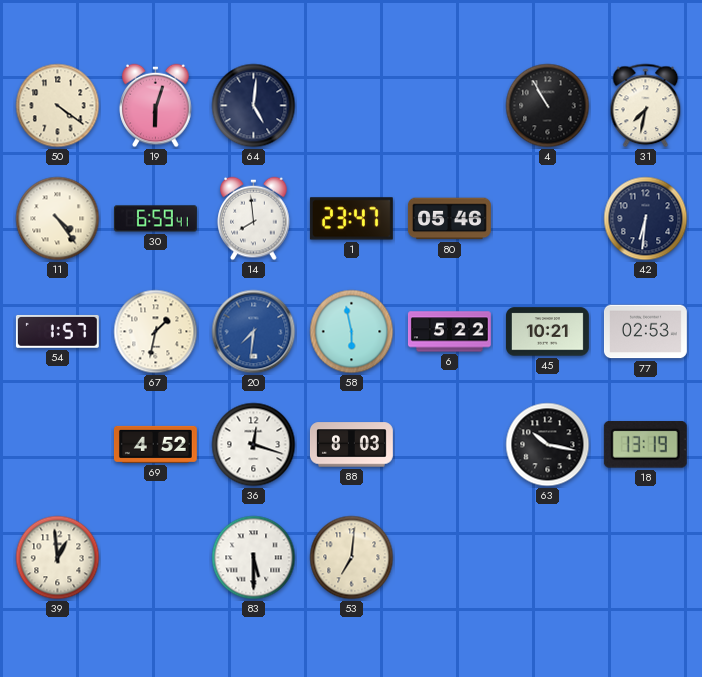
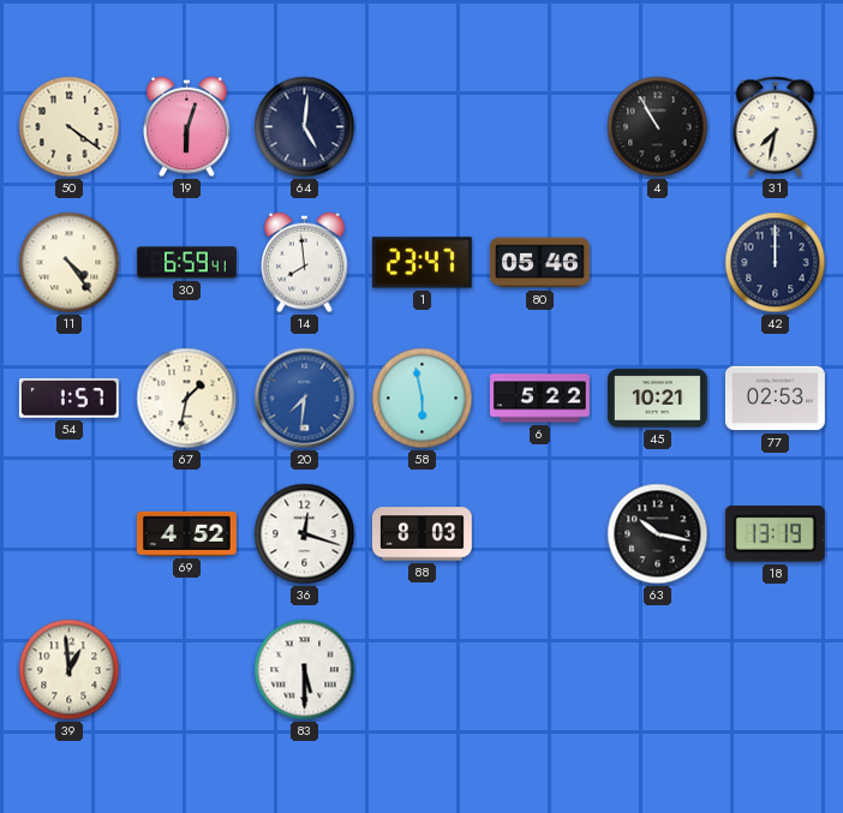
42: 6:31 -> 12:00 (776, 263)
53: 7:01 -> none (352, 558)
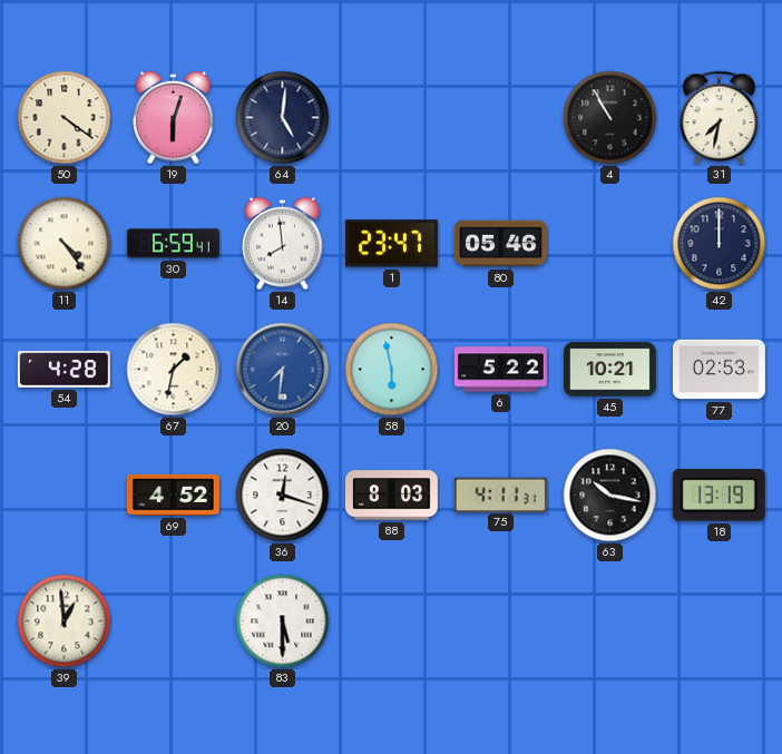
54: 1:57 -> 4:28 (63, 369)
75: none -> 4:11 (500, 494)
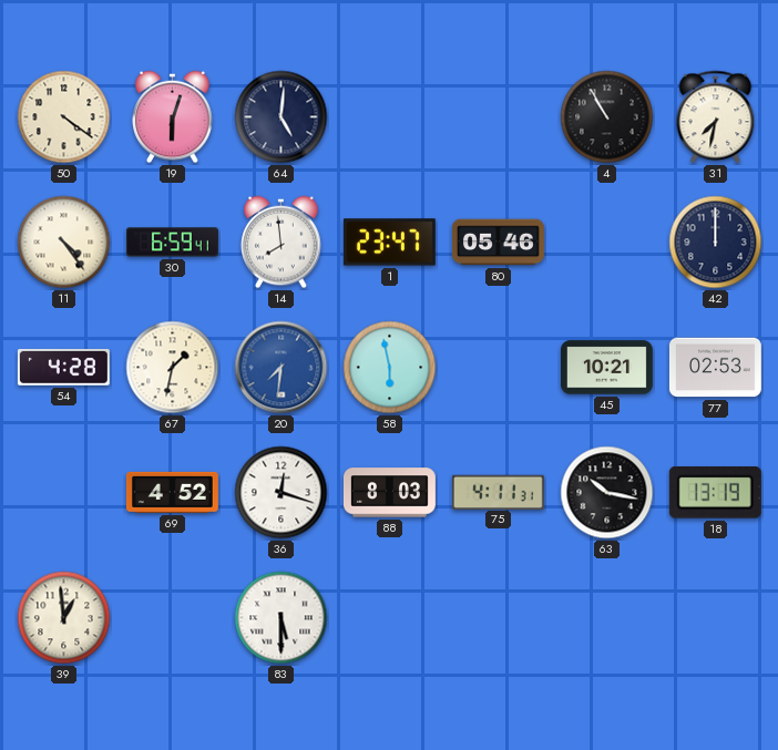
6: 5:22 -> none (500, 370)
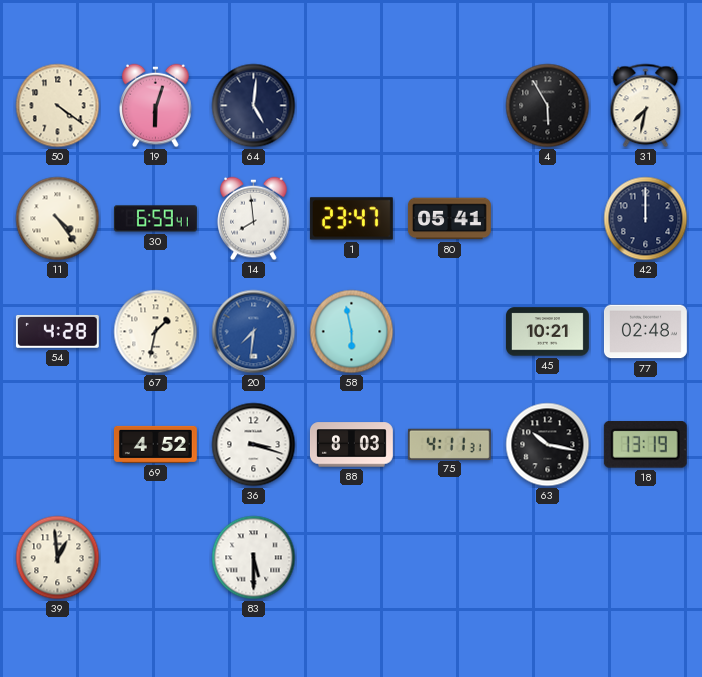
4: 10:55 -> 5:55 (548, 106)
80: 05:46 -> 05:41 (449, 219)
77: 02:53 -> 02:48 (645, 332)
36: 12:18 -> 3:18 (254, 445)
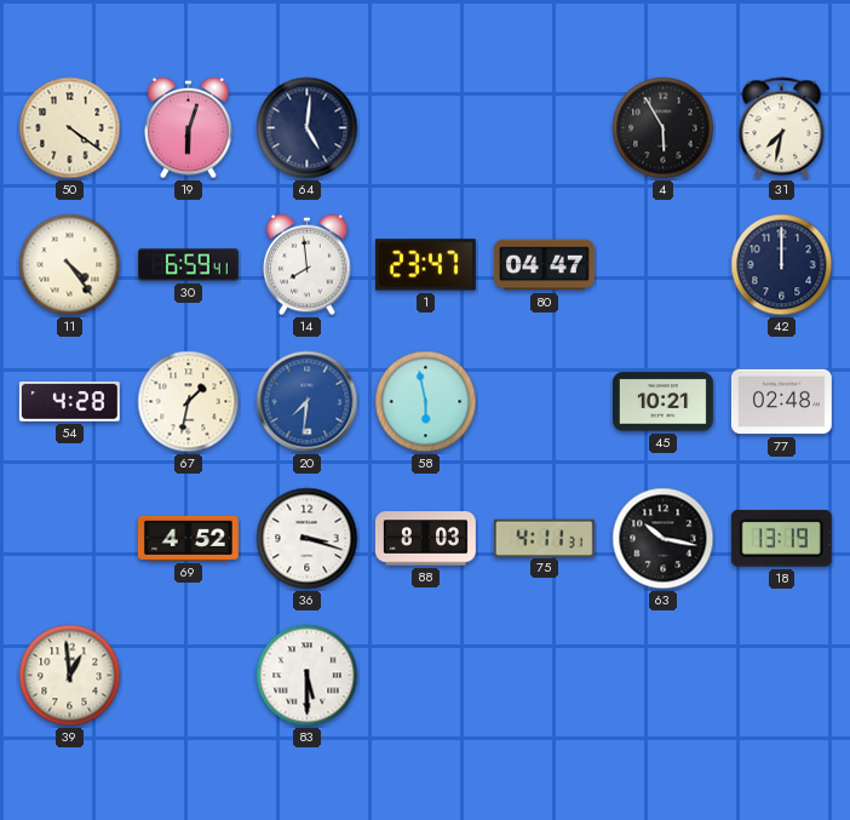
80: 05:41 -> 04:47 (544, 265)
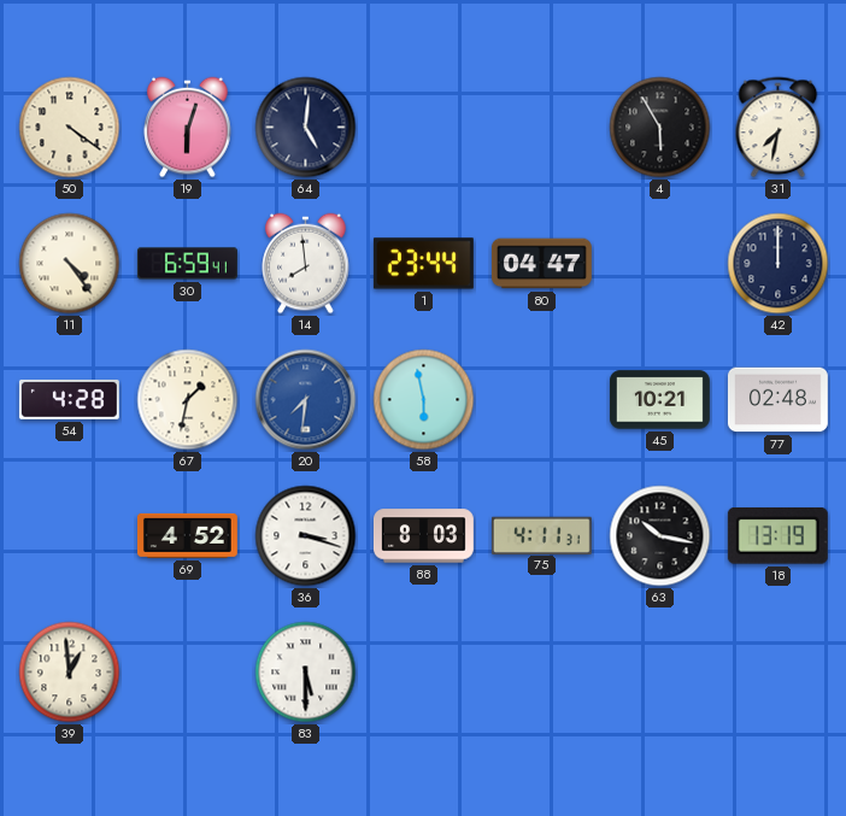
1: 23:47 -> 23:44 (423, 264)
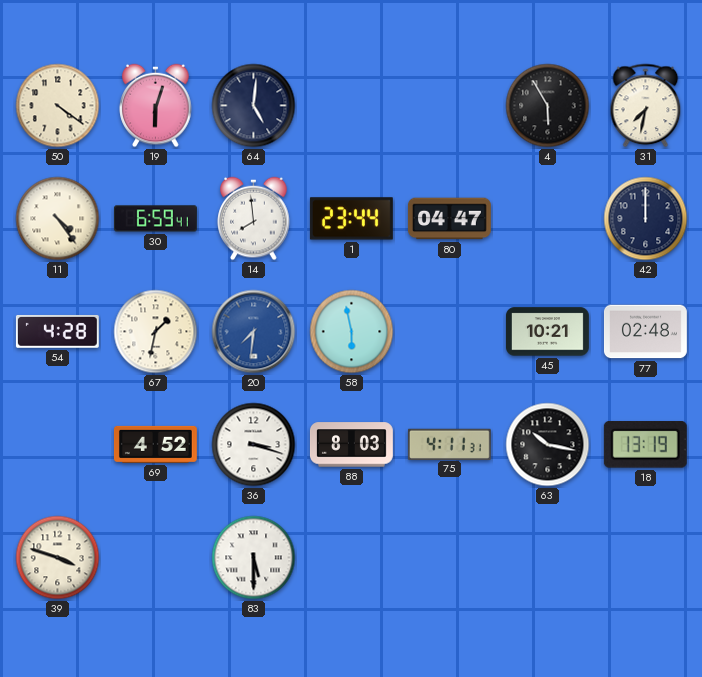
39: 12:59 -> 3:48 (58, 558)
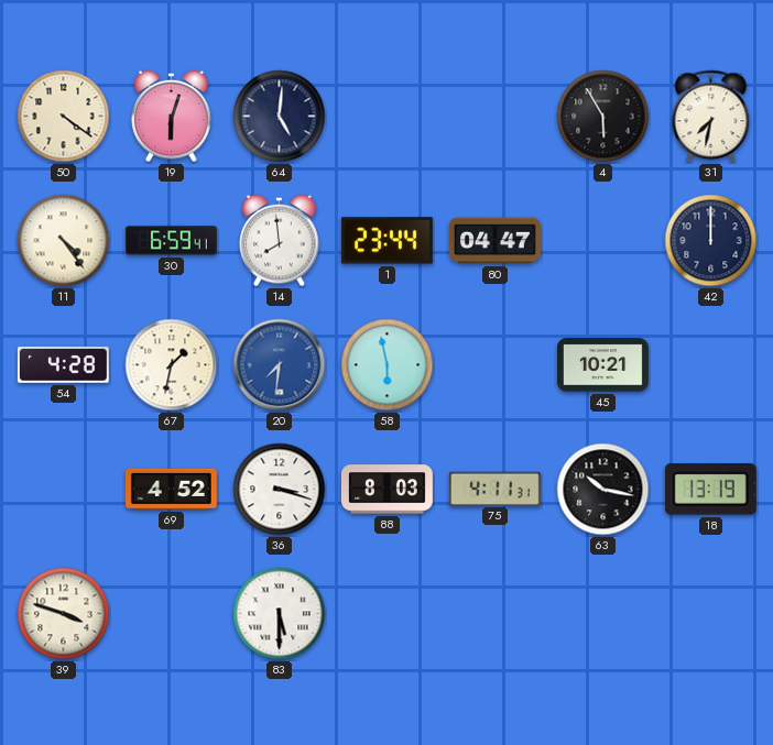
77: 02:48 -> none (645, 332)
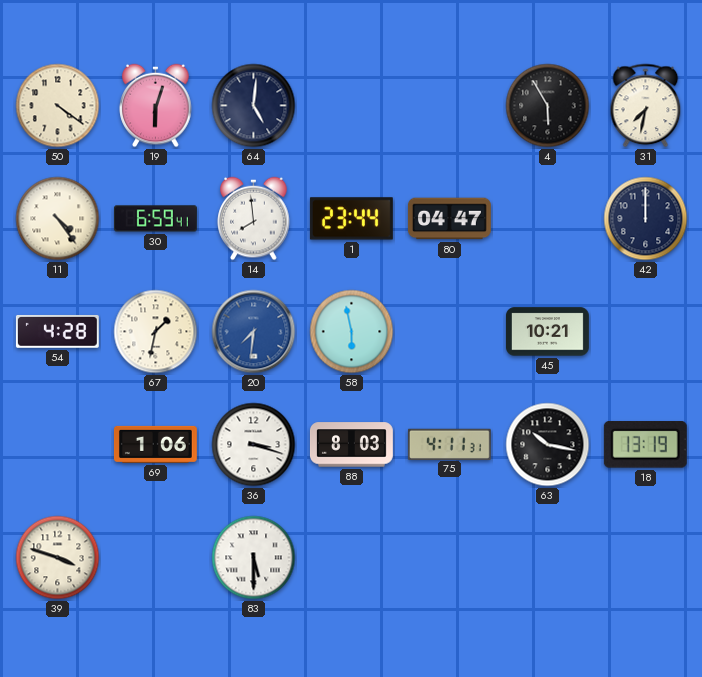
69: 4:52 -> 1:06 (155, 444)
